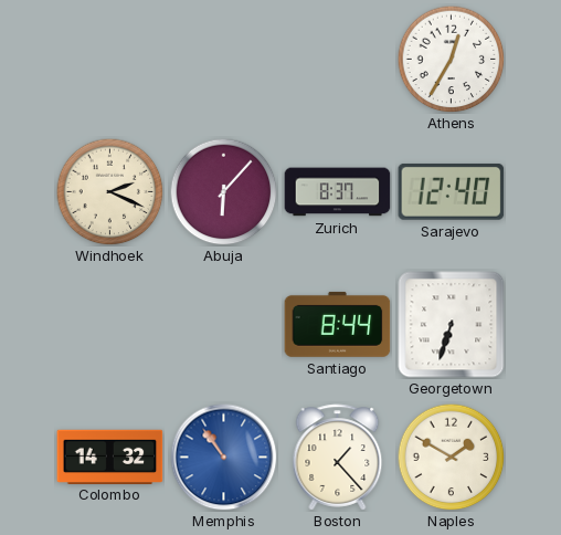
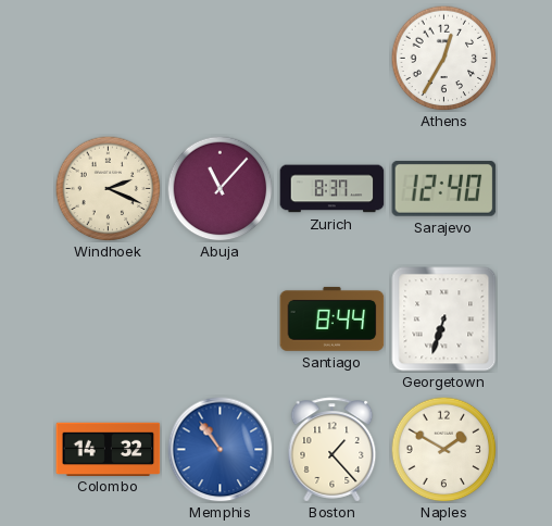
Abuja: 6:07 -> 11:07 (219, 188)
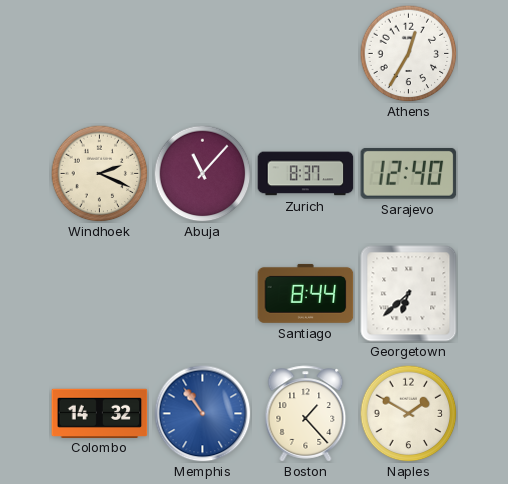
Georgetown: 6:33 -> 6:38 (409, 294)
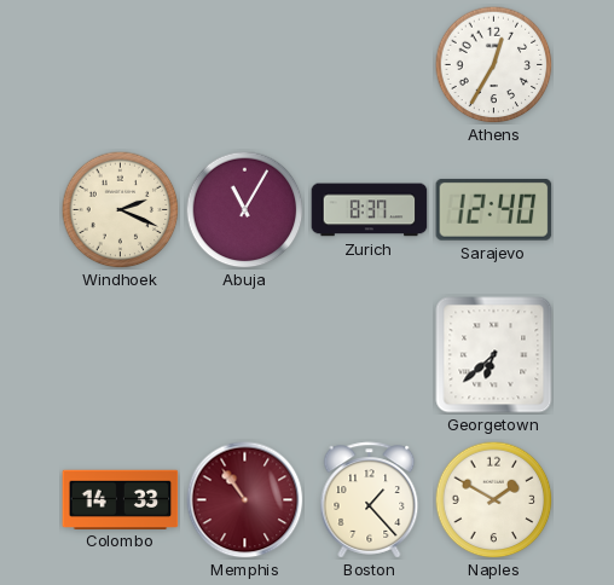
Abuja: 11:07 -> 11:05 (244, 209)
Santiago: 8:44 -> none (306, 293)
Colombo: 14:32 -> 14:33 (121, 499)
Memphis dial: blue -> burgundy (245, 500)
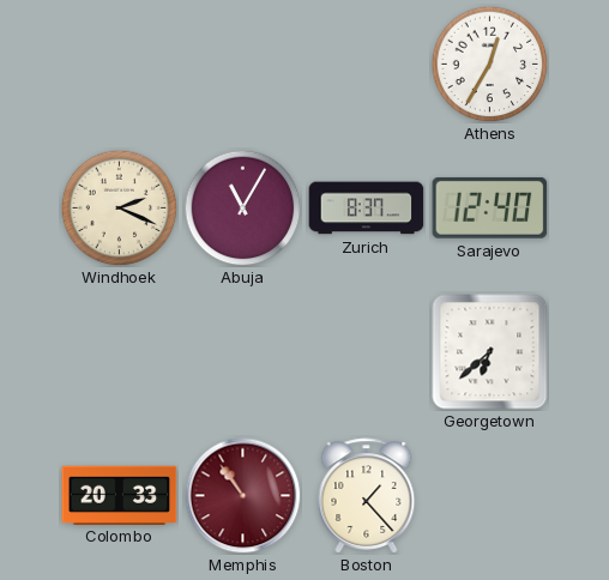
Colombo: 14:33 -> 20:33 (120, 495)
Naples: 1:50 -> none (493, 499)
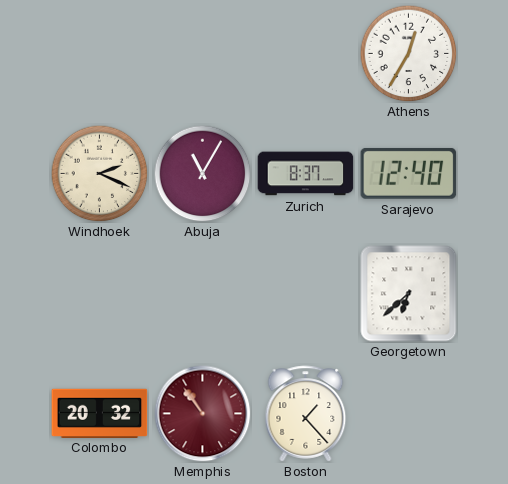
Colombo: 20:33 -> 20:32 (100, 413)
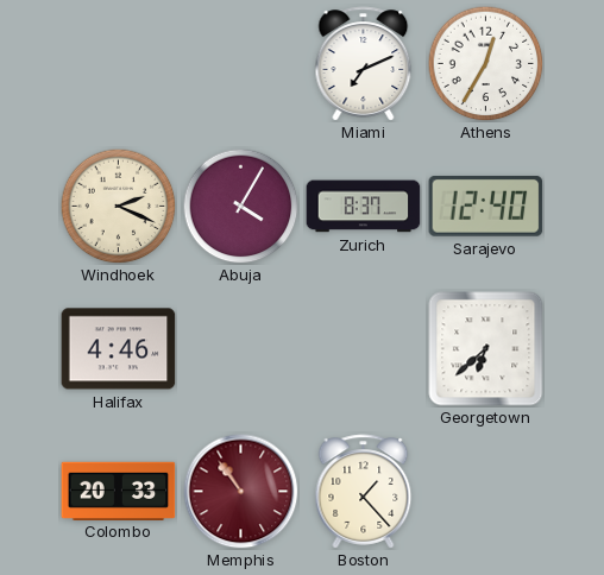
Miami: none -> 7:11 (364, 64)
Abuja: 11:05 -> 4:05 (240, 206)
Halifax: none -> 4:46 (119, 349)
Colombo: 20:32 -> 20:33 (119, 491)
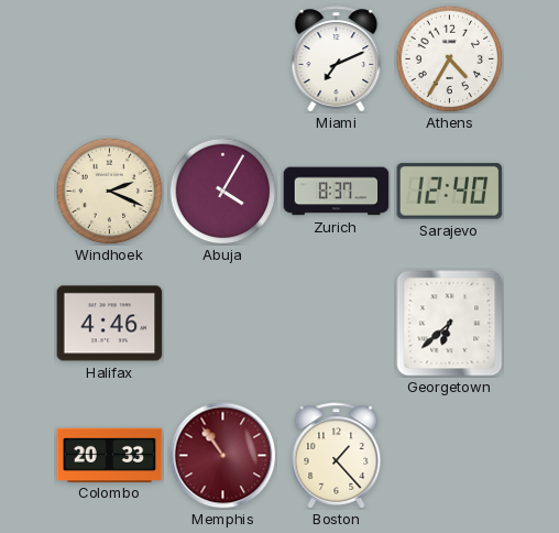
Athens: 12:35 -> 4:35 (449, 58)
